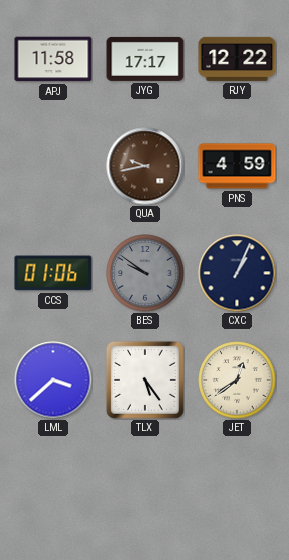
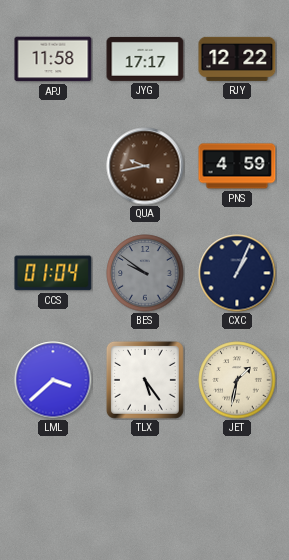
CCS: 01:06 -> 01:04 (53, 273)
JET: 12:39 -> 1:32 (237, 380)
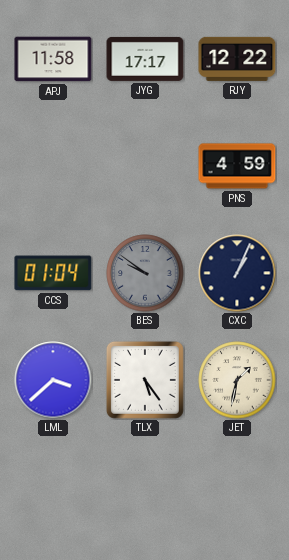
QUA: 9:43 -> none (145, 166)
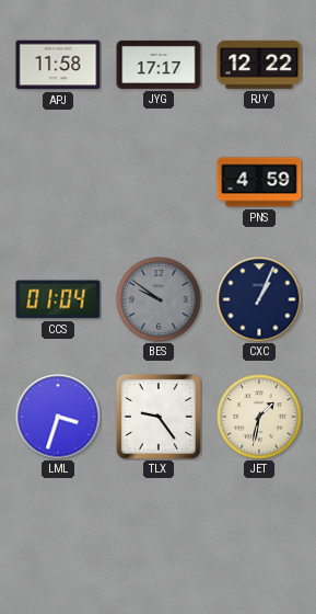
LML: 3:38 -> 3:33 (58, 417)
TLX: 5:24 -> 9:24 (159, 417)
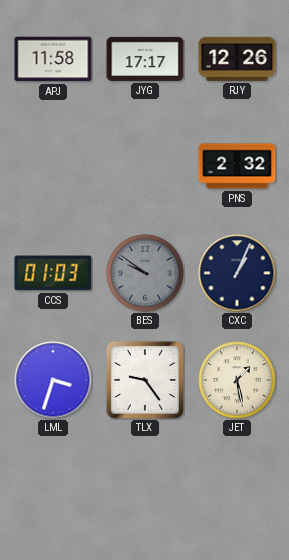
RJY: 12:22 -> 12:26 (237, 59)
PNS: 4:59 -> 2:32 (237, 166)
CCS: 01:04 -> 01:03 (53, 273)
JET: 1:32 -> 1:28 (237, 380)
